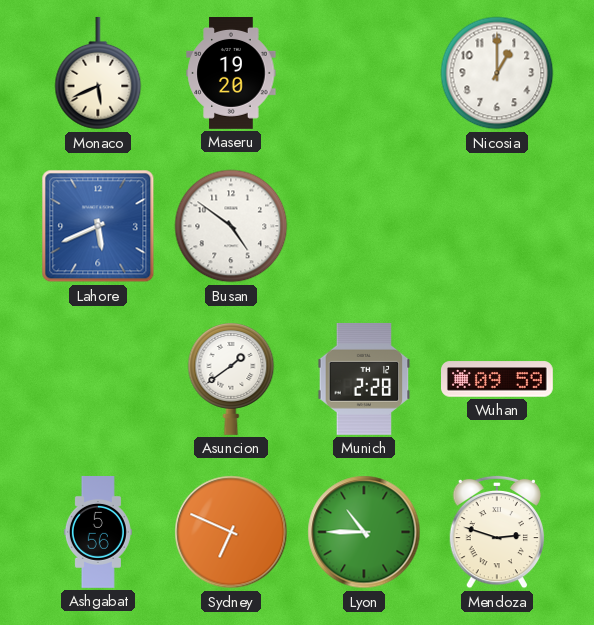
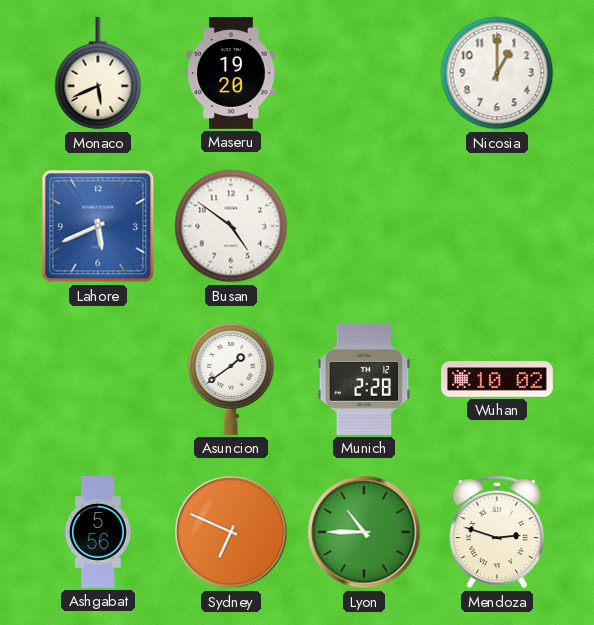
Wuhan: 09:59 -> 10:02 (498, 379)
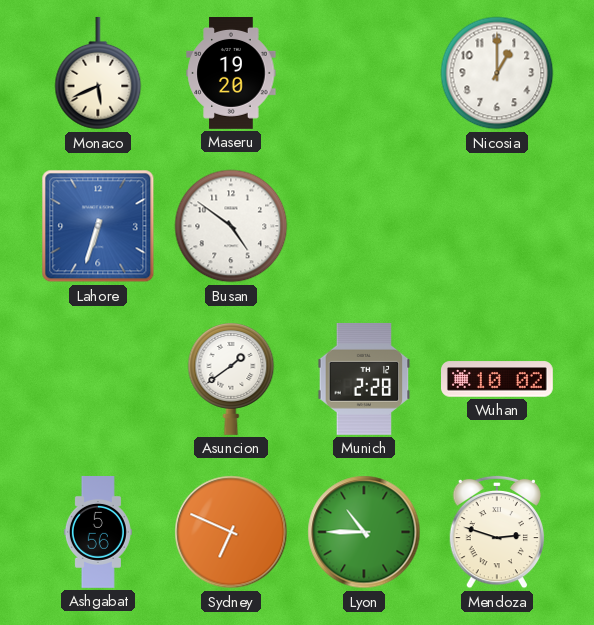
Lahore: 5:41 -> 6:33 (98, 226)
